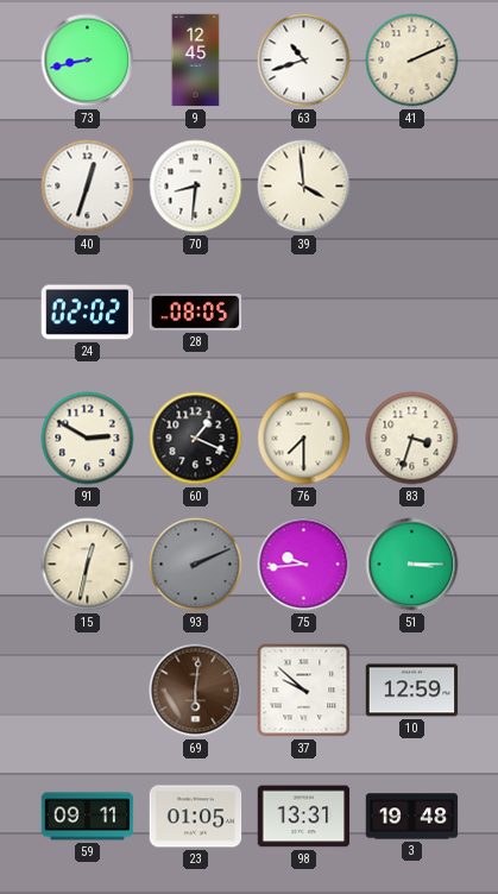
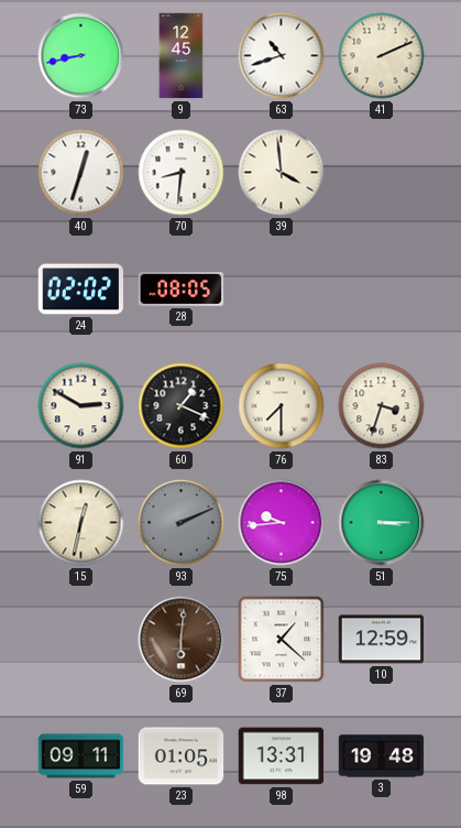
37: 9:52 -> 1:22 (282, 640)
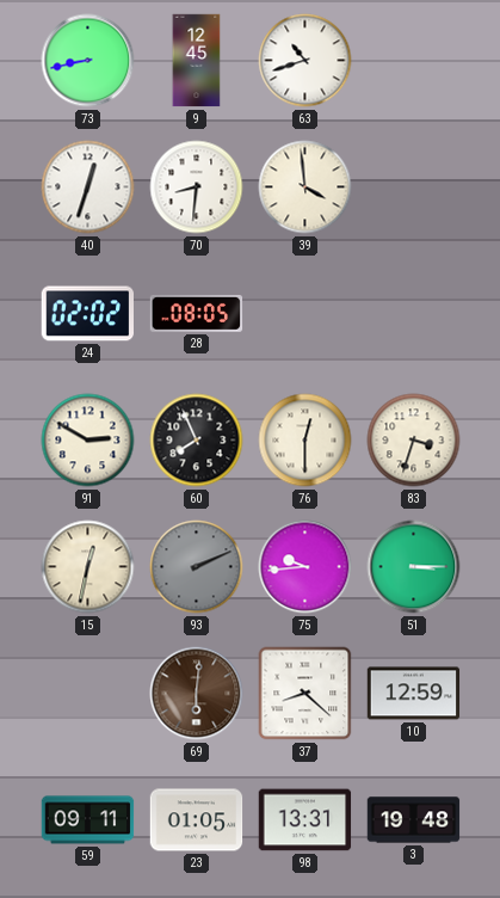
41: 2:11 -> none (382, 56)
60: 1:19 -> 7:56 (197, 441)
76: 7:30 -> 12:30 (305, 441)
37: 1:22 -> 8:22 (305, 694)
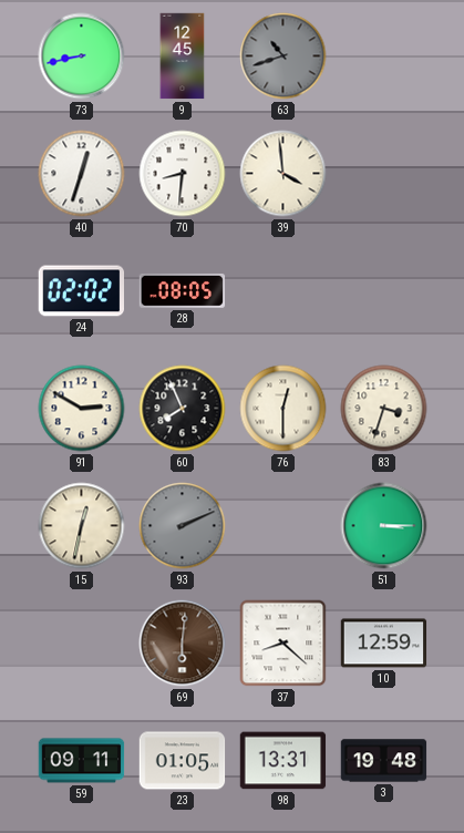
63 dial: white -> grey (283, 56)
75: 9:44 -> none (305, 567)
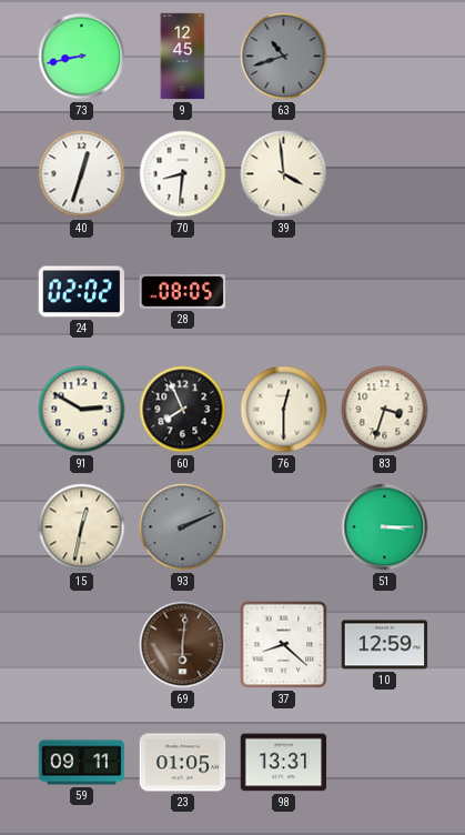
3: 19:48 -> none (384, 761)
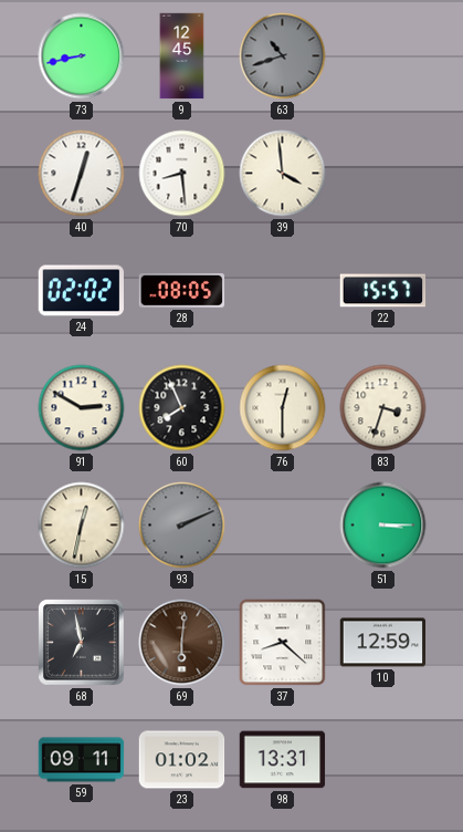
70: 8:31 -> 8:29 (182, 174)
22: none -> 15:57 (383, 291)
68: none -> 6:58 (82, 643)
23: 01:05 -> 01:02 (182, 760)
